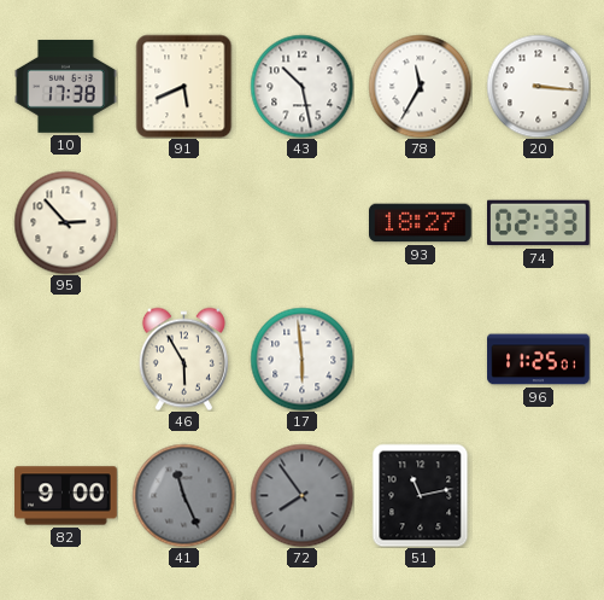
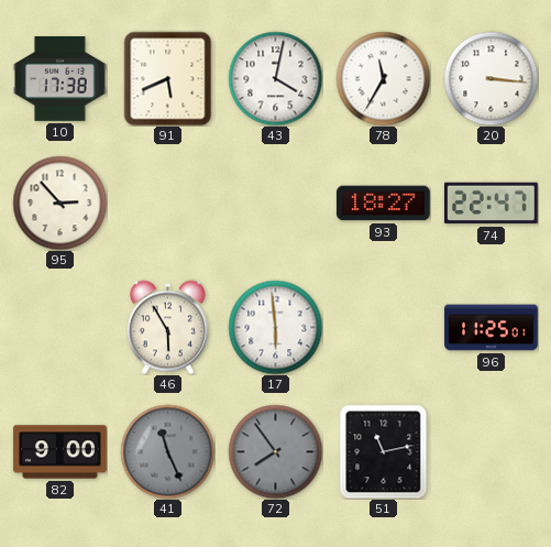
43: 10:28 -> 4:02 (275, 78)
74: 02:33 -> 22:47 (492, 204)
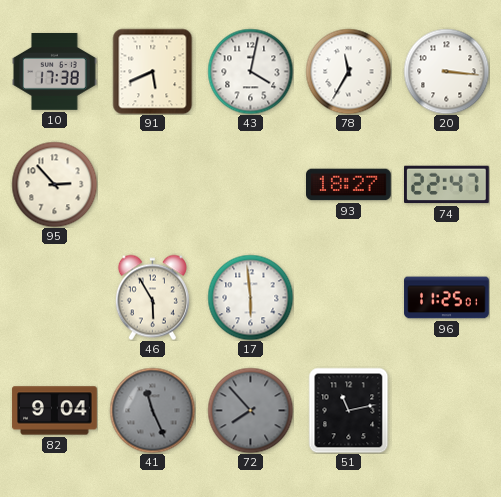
82: 9:00 -> 9:04 (55, 411)
72: 7:54 -> 7:53 (250, 410)
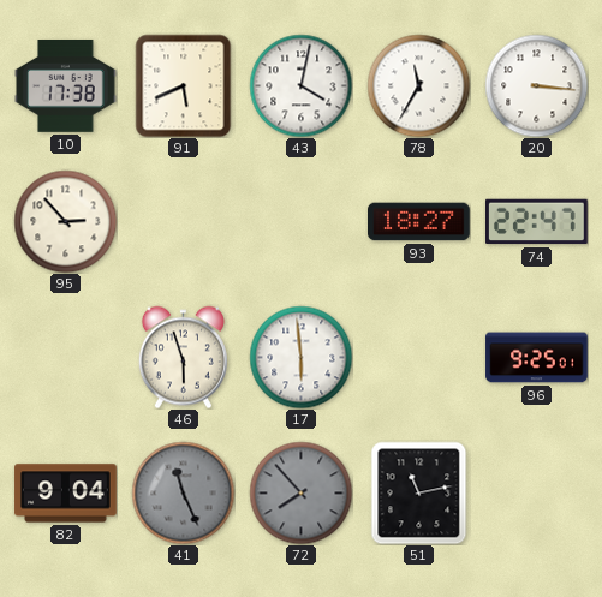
46: 5:55 -> 5:57 (183, 357)
96: 11:25 -> 9:25 (537, 358)
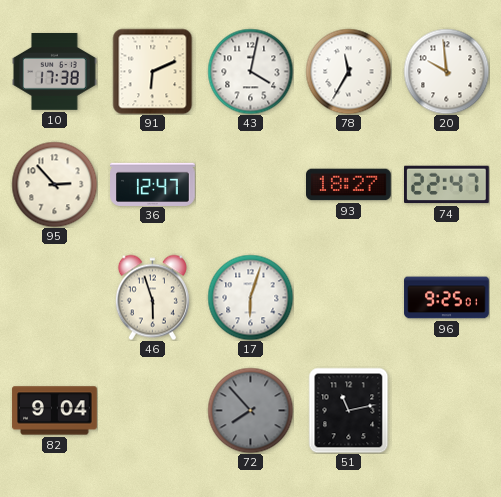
91: 5:41 -> 6:11 (153, 71)
20: 3:16 -> 9:59 (446, 71)
36: none -> 12:47 (153, 184)
17: 5:59 -> 6:03 (250, 297)
41: 11:26 -> none (183, 492)
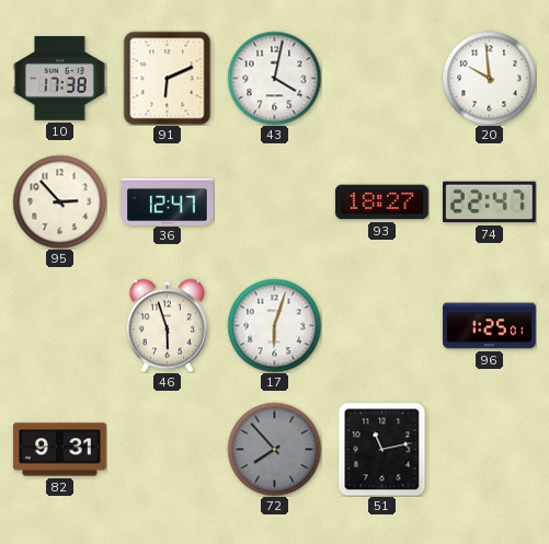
78: 11:35 -> none (348, 71)
96: 9:25 -> 1:25 (490, 326)
82: 9:04 -> 9:31 (60, 450)
